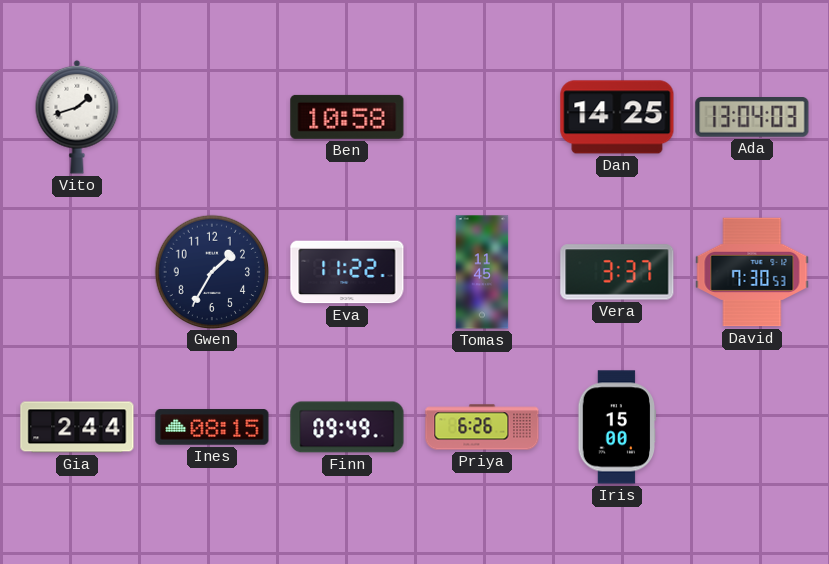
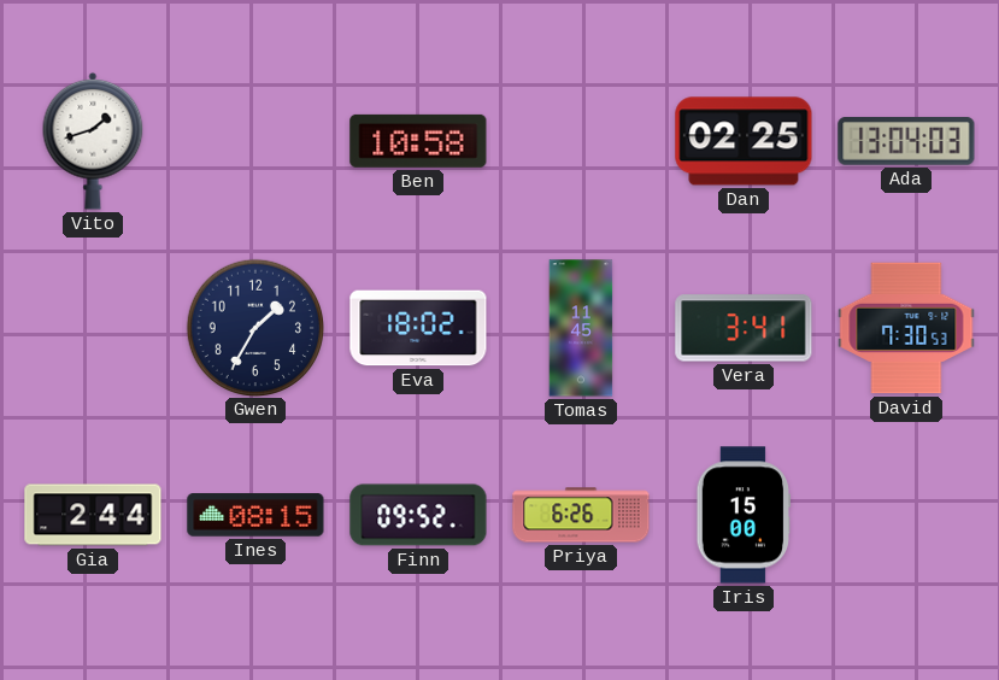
Dan: 14:25 -> 02:25 (744, 141)
Eva: 11:22 -> 18:02 (418, 328)
Vera: 3:37 -> 3:41 (744, 328)
Finn: 09:49 -> 09:52 (418, 515)
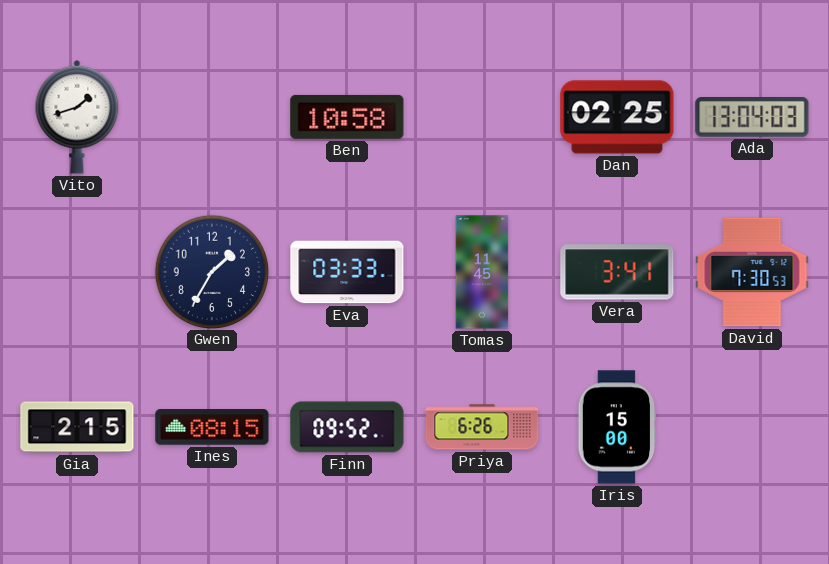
Eva: 18:02 -> 03:33 (347, 272)
Gia: 2:44 -> 2:15 (77, 427)
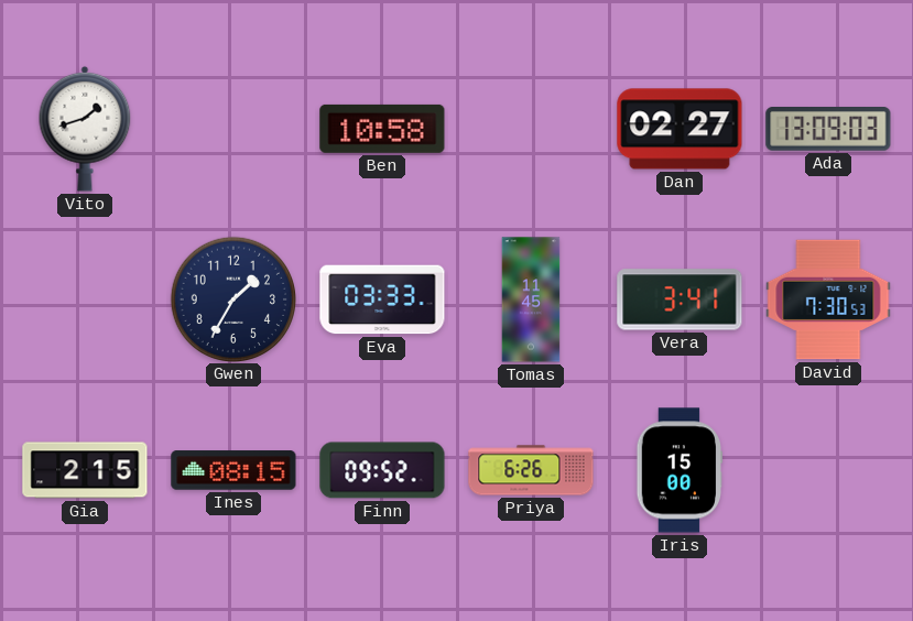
Dan: 02:25 -> 02:27 (680, 129)
Ada: 13:04 -> 13:09 (828, 130)
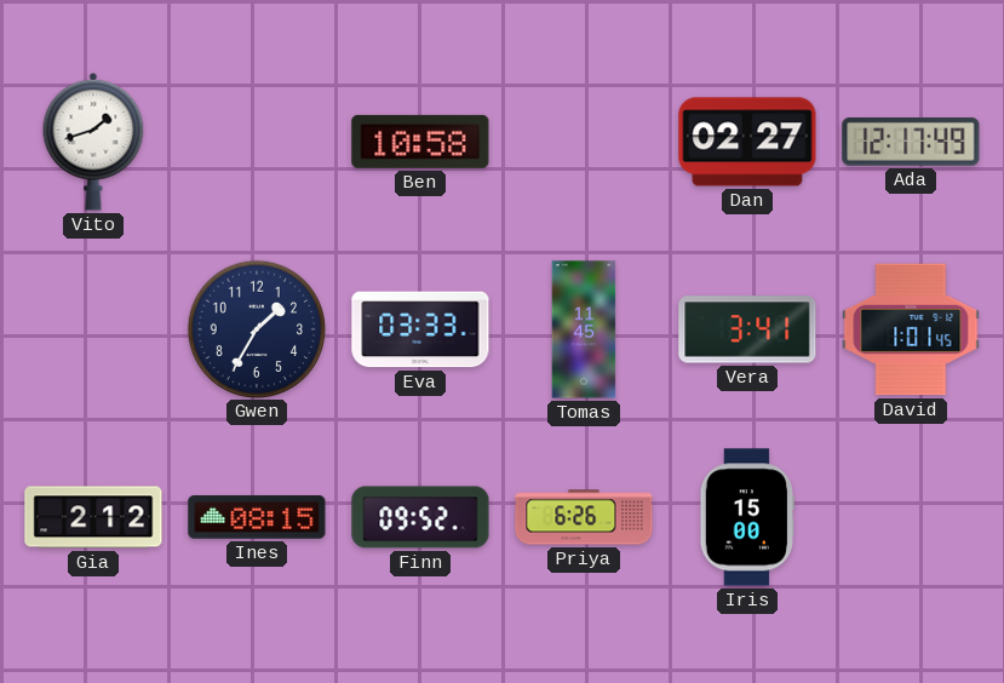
Ada: 13:09 -> 12:17 (911, 143)
David: 7:30 -> 1:01 (911, 329)
Gia: 2:15 -> 2:12 (93, 517)
